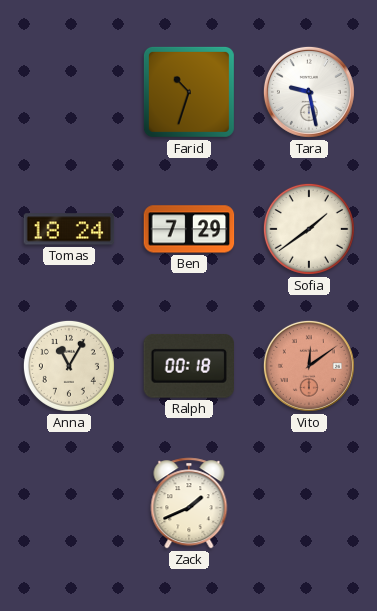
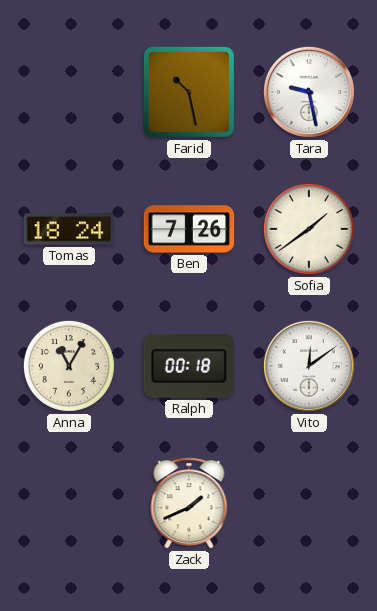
Farid: 10:33 -> 10:28 (189, 92)
Ben: 7:29 -> 7:26 (189, 229)
Vito dial: salmon -> white (309, 366)
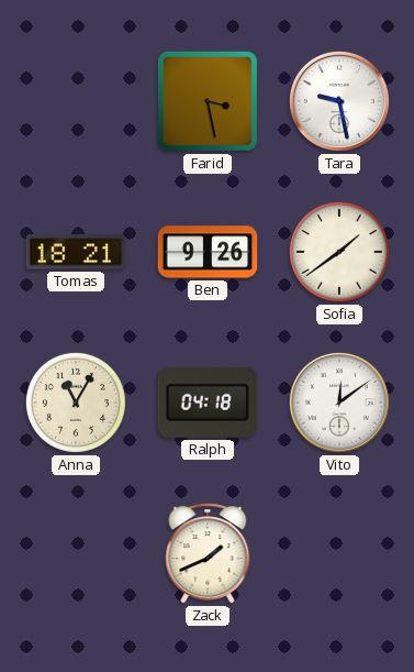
Farid: 10:28 -> 3:28 (208, 101)
Tomas: 18:24 -> 18:21 (76, 252)
Ben: 7:26 -> 9:26 (208, 252)
Ralph: 00:18 -> 04:18 (206, 403)
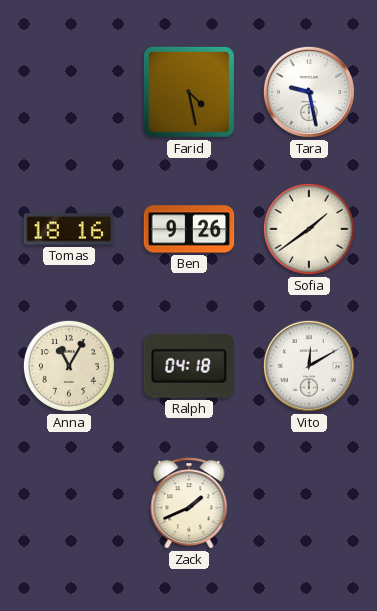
Farid: 3:28 -> 4:28 (189, 92)
Tomas: 18:21 -> 18:16 (69, 229)
Vito: 12:09 -> 12:10 (309, 366)
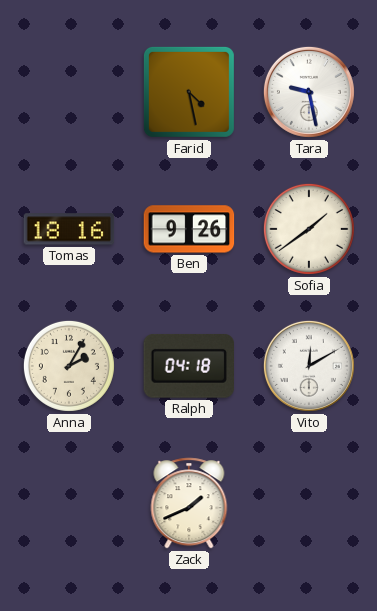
Anna: 11:05 -> 2:05 (69, 366)
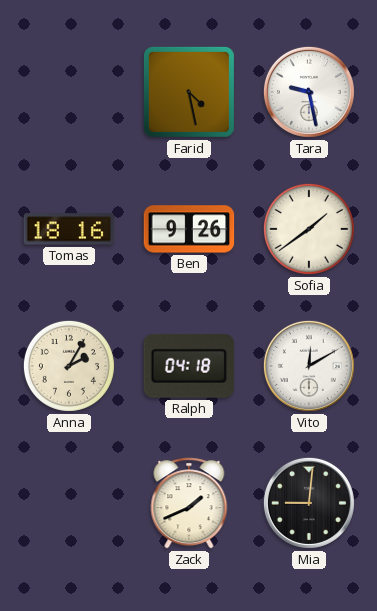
Mia: none -> 9:01 (309, 503)
